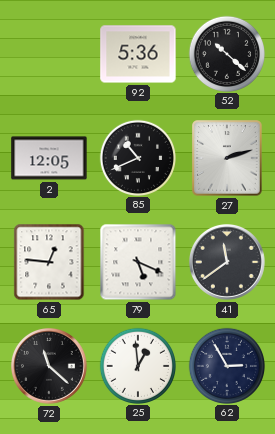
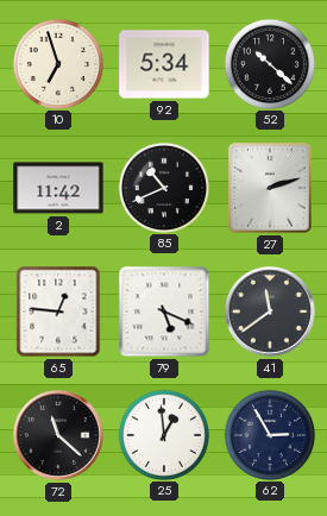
10: none -> 6:57 (57, 63)
92: 5:36 -> 5:34 (164, 64)
2: 12:05 -> 11:42 (58, 188)
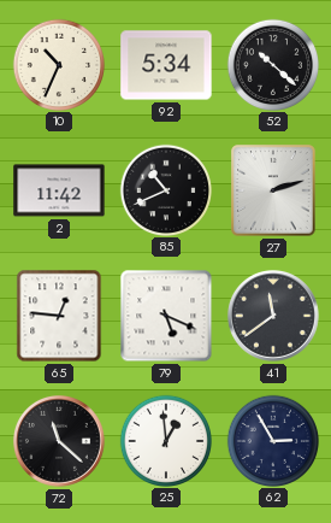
10: 6:57 -> 10:34 (58, 64)
